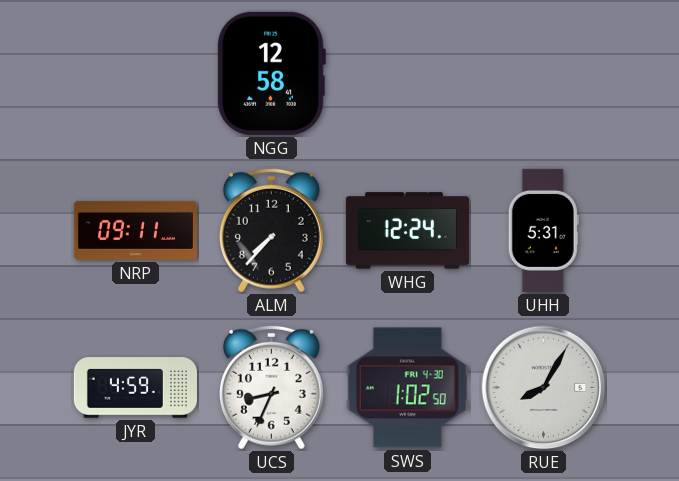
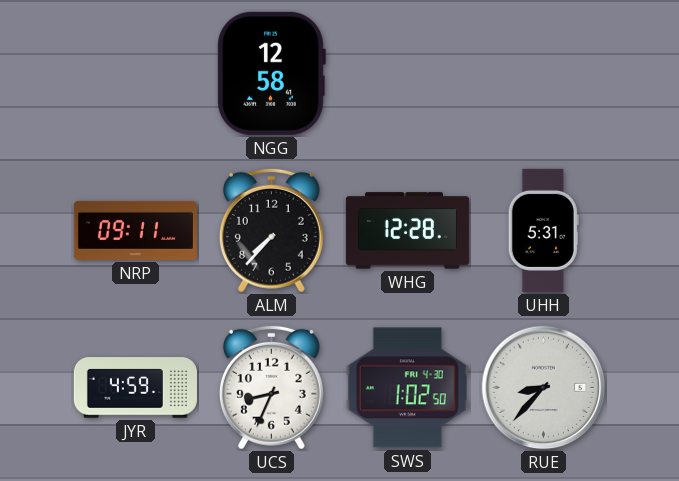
WHG: 12:24 -> 12:28 (407, 231)
RUE: 8:05 -> 8:37 (544, 388)
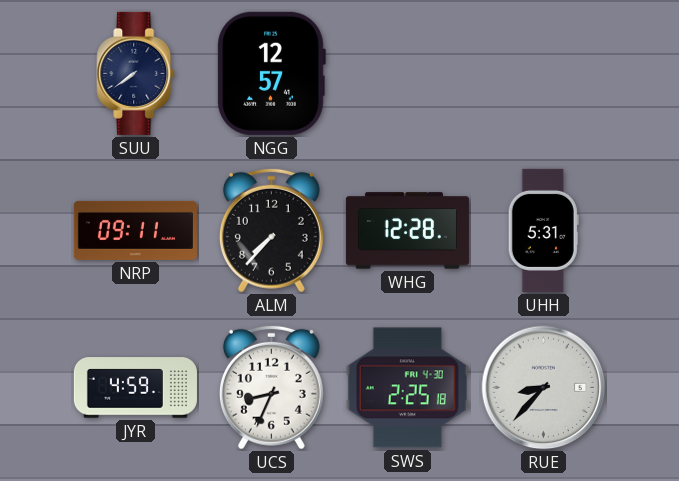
SUU: none -> 7:39 (136, 73)
NGG: 12:58 -> 12:57 (271, 73)
SWS: 1:02 -> 2:25 (407, 388)
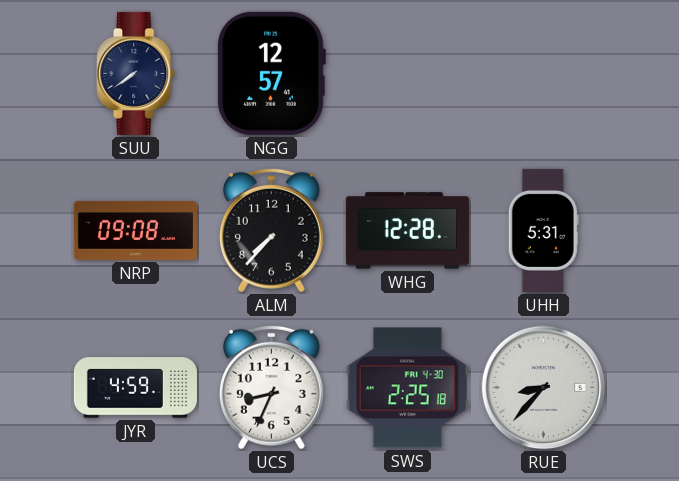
NRP: 09:11 -> 09:08 (135, 230)
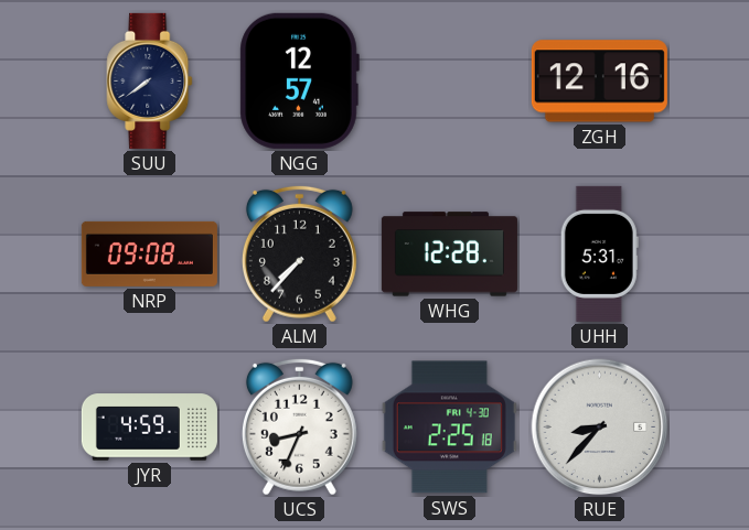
ZGH: none -> 12:16 (599, 82)
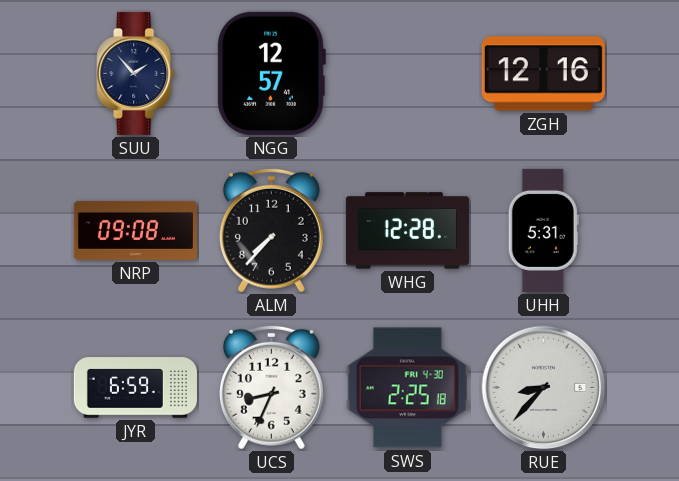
SUU: 7:39 -> 1:53 (136, 73)
JYR: 4:59 -> 6:59 (135, 388)
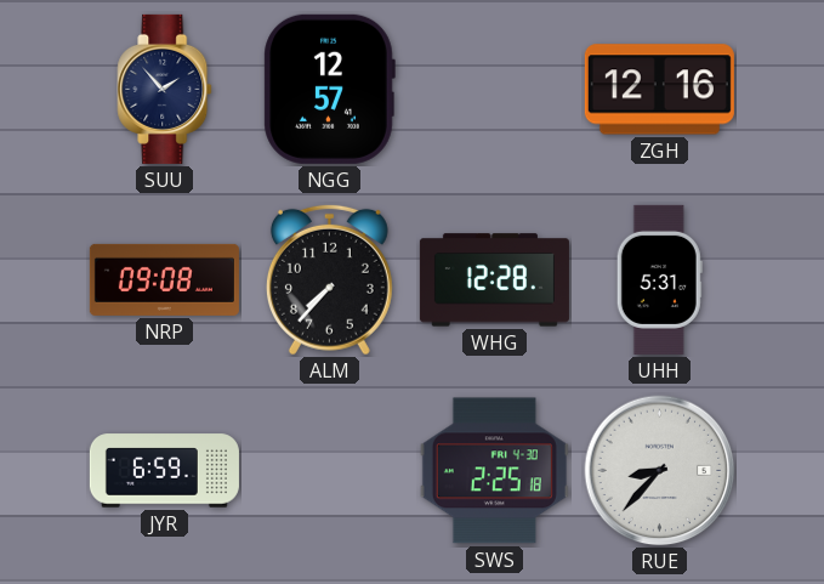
UCS: 8:34 -> none (271, 387)
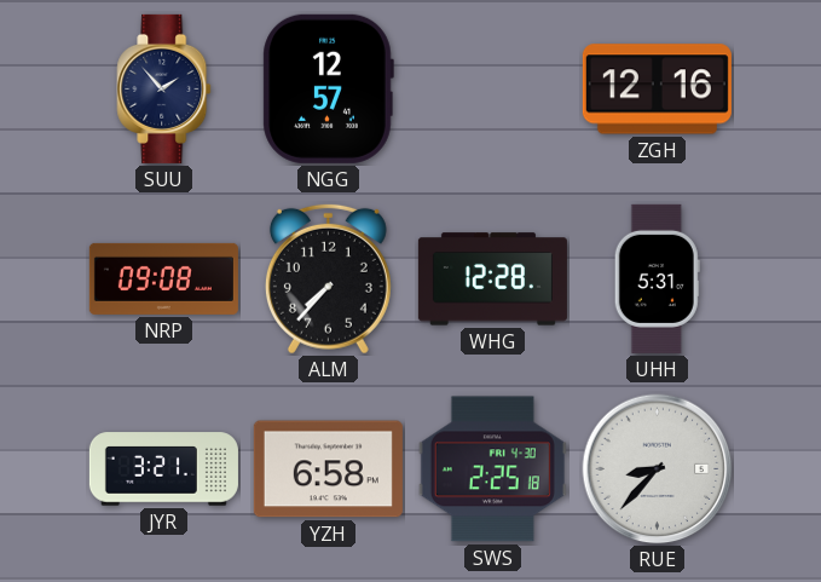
JYR: 6:59 -> 3:21 (163, 469)
YZH: none -> 6:58 (328, 469)
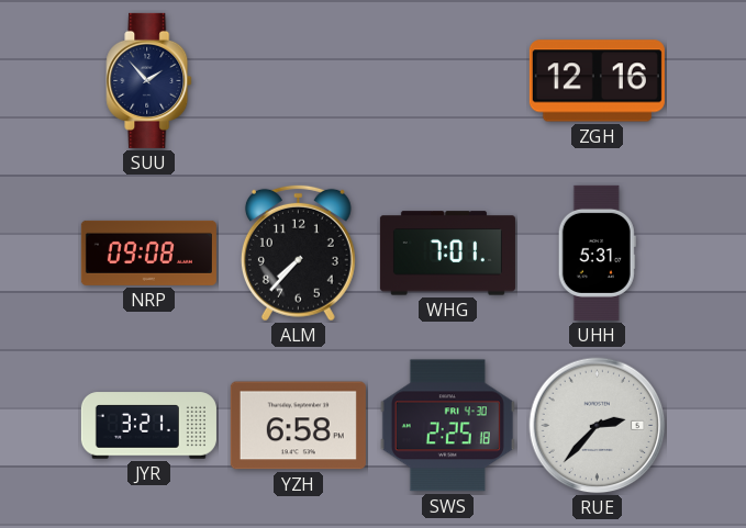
NGG: 12:57 -> none (328, 88)
WHG: 12:28 -> 7:01 (447, 254)
RUE: 8:37 -> 2:37 (598, 426)
